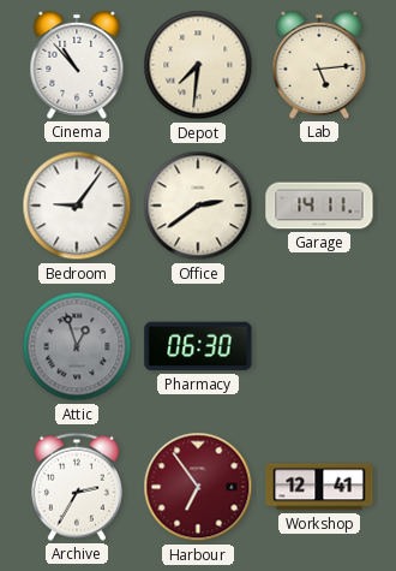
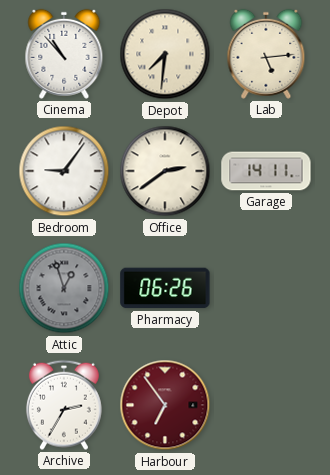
Pharmacy: 06:30 -> 06:26 (165, 288)
Workshop: 12:41 -> none (319, 487)
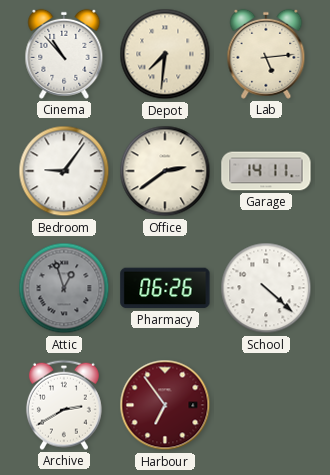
School: none -> 4:22 (266, 288)
Archive: 2:35 -> 2:40 (64, 405)
